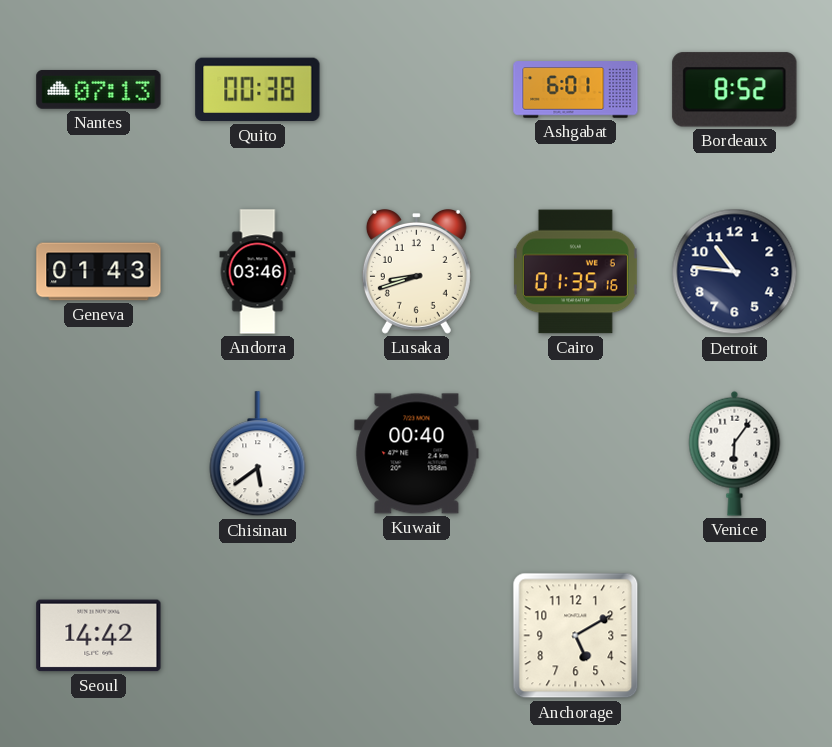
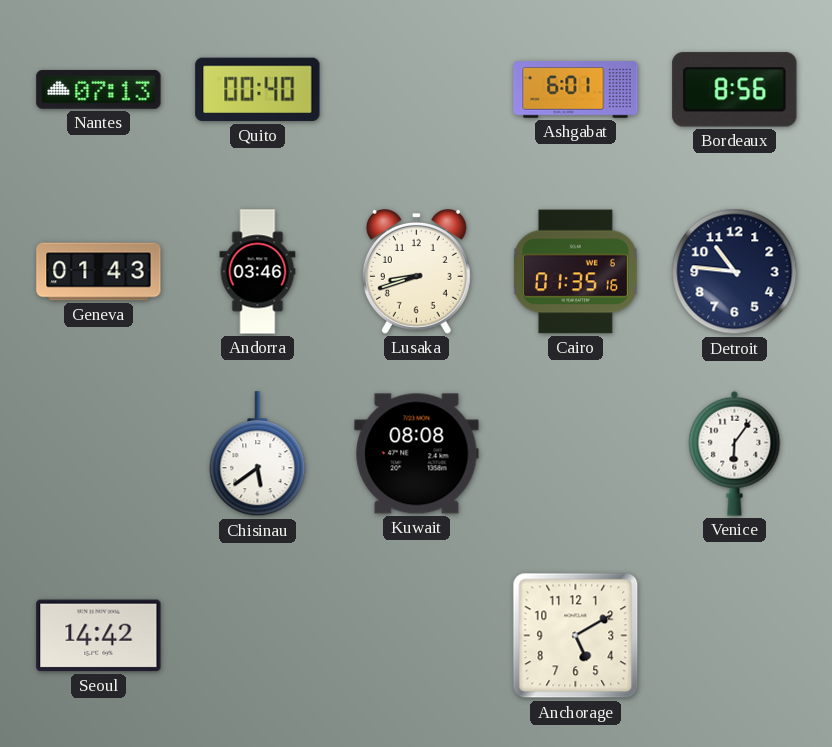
Quito: 00:38 -> 00:40 (258, 90)
Bordeaux: 8:52 -> 8:56 (735, 90)
Kuwait: 00:40 -> 08:08 (417, 454)
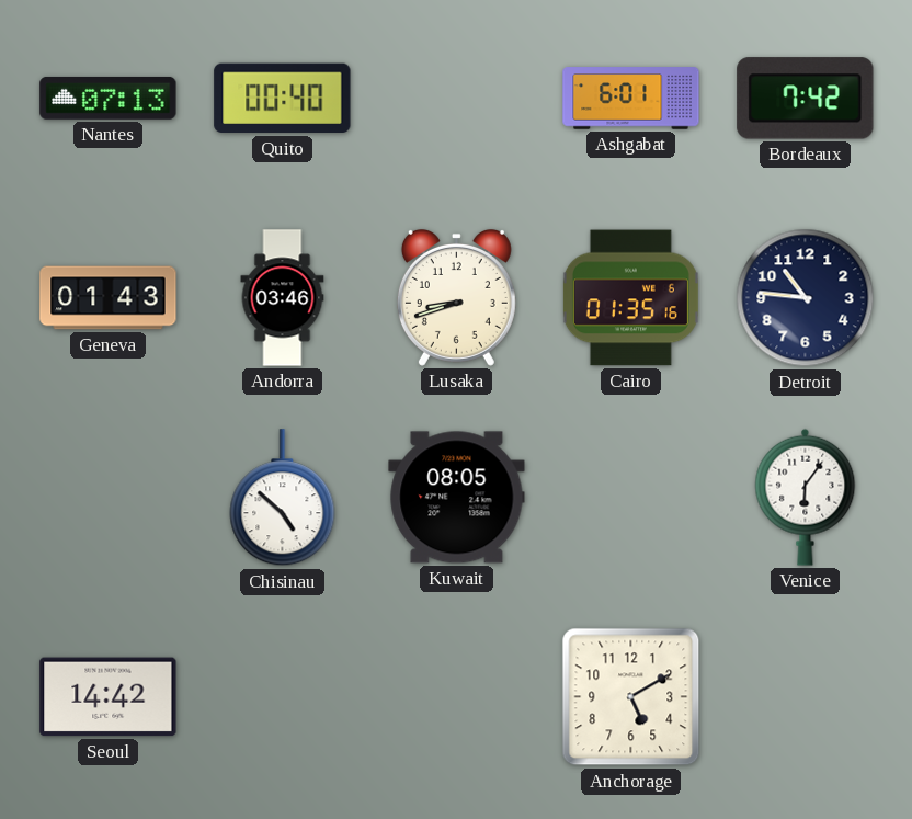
Bordeaux: 8:56 -> 7:42 (806, 99)
Chisinau: 5:39 -> 4:52 (283, 498)
Kuwait: 08:08 -> 08:05 (457, 498)
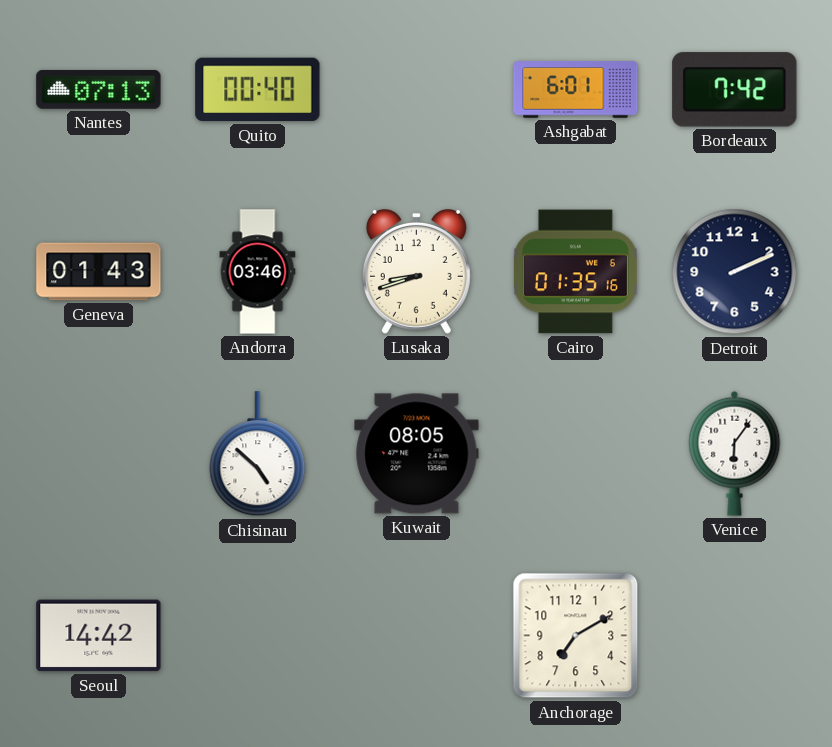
Detroit: 10:46 -> 2:11 (735, 272)
Anchorage: 5:10 -> 7:10 (576, 636)
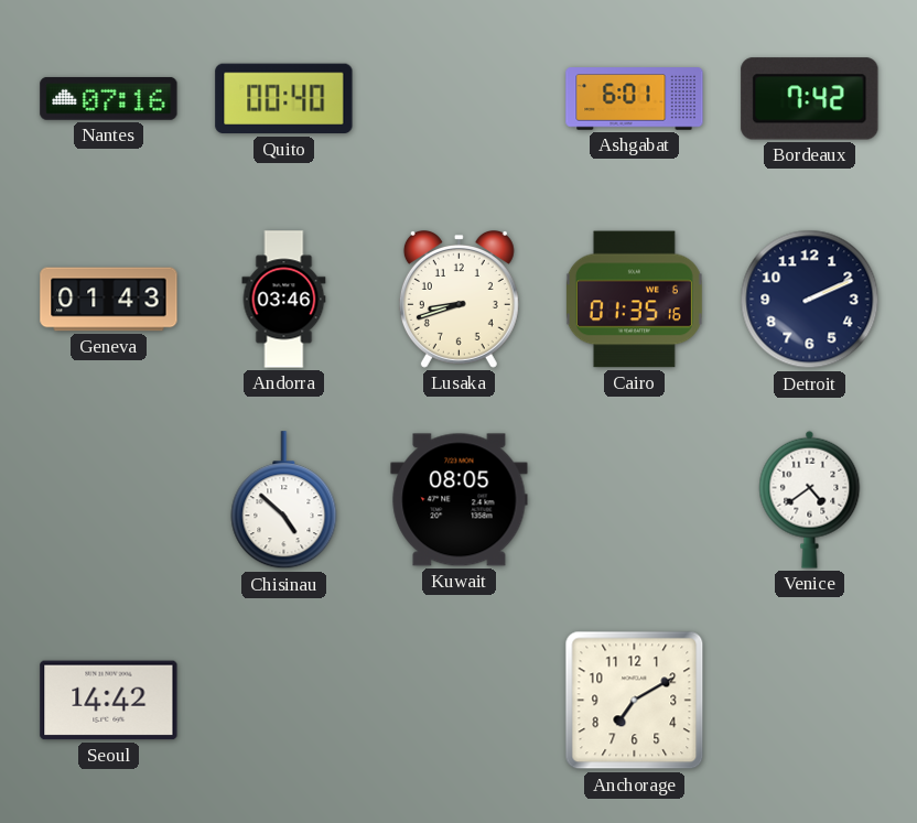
Nantes: 07:13 -> 07:16 (109, 99)
Venice: 6:06 -> 4:39 (810, 499)
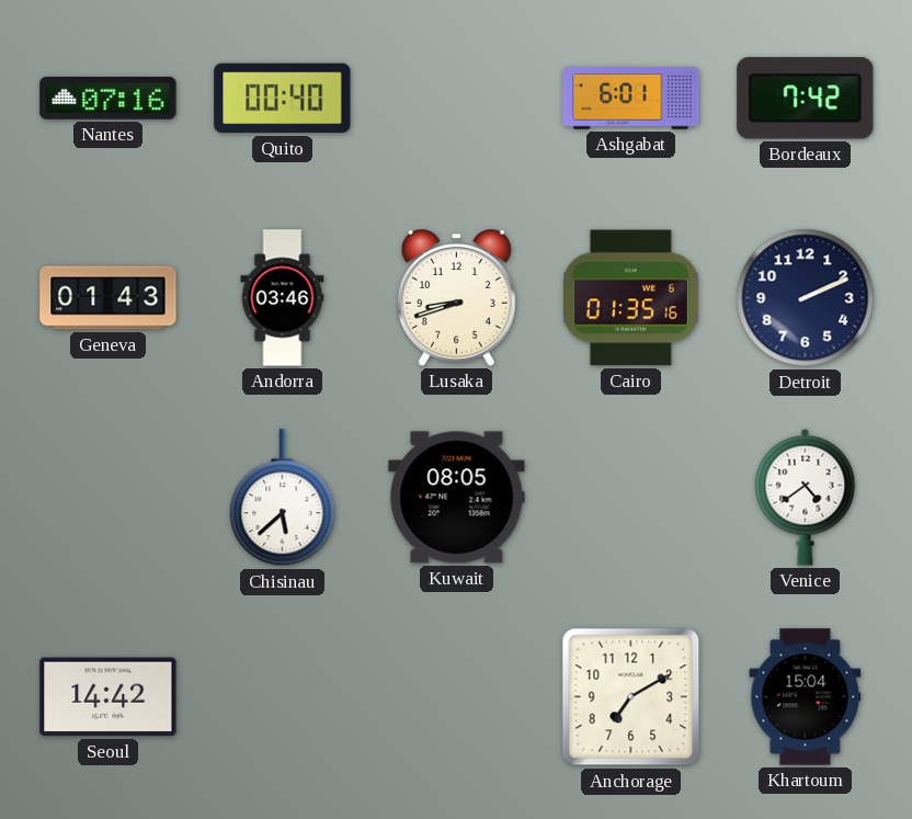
Chisinau: 4:52 -> 5:38 (283, 498)
Khartoum: none -> 15:04 (806, 697)
